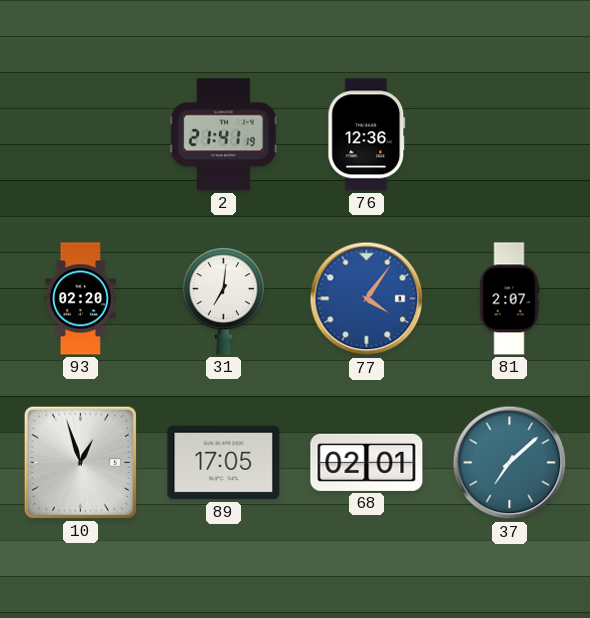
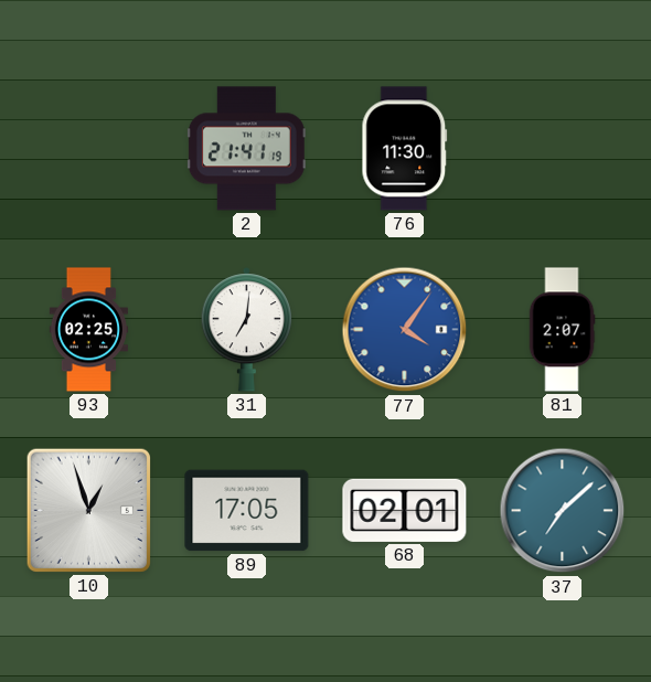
76: 12:36 -> 11:30 (405, 149)
93: 02:20 -> 02:25 (88, 330)
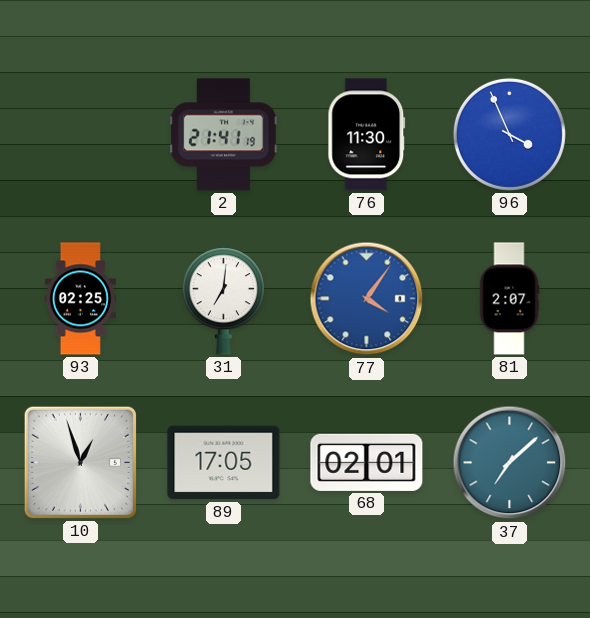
96: none -> 3:56 (509, 134)
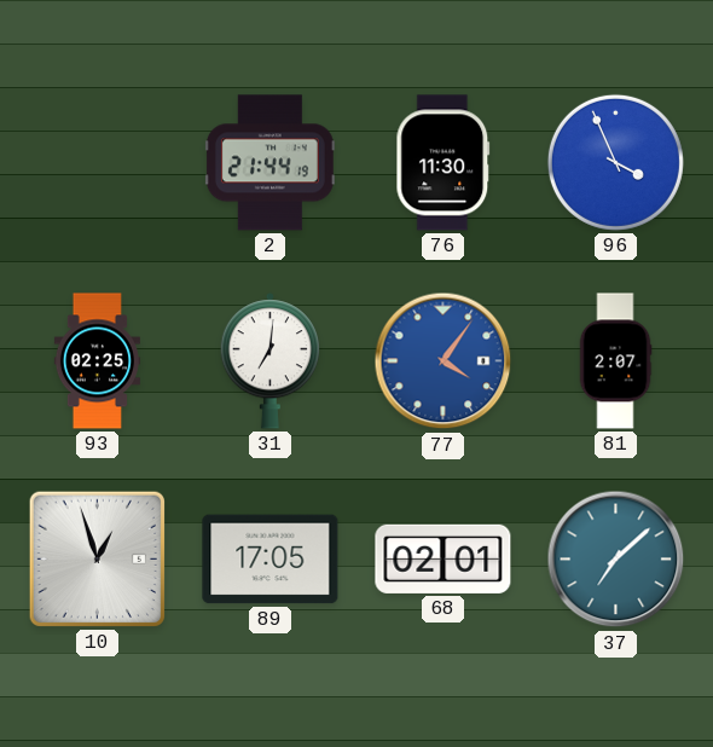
2: 21:41 -> 21:44 (269, 163)
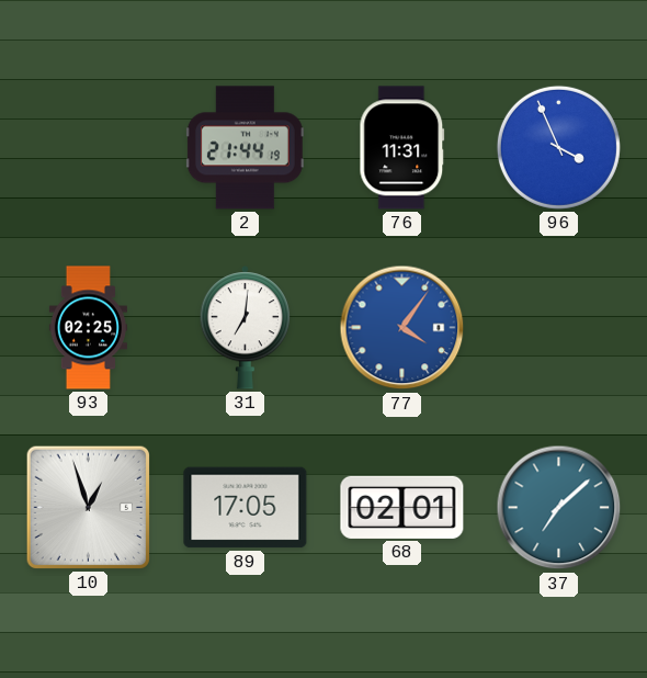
76: 11:30 -> 11:31 (402, 148)
81: 2:07 -> none (615, 361)
